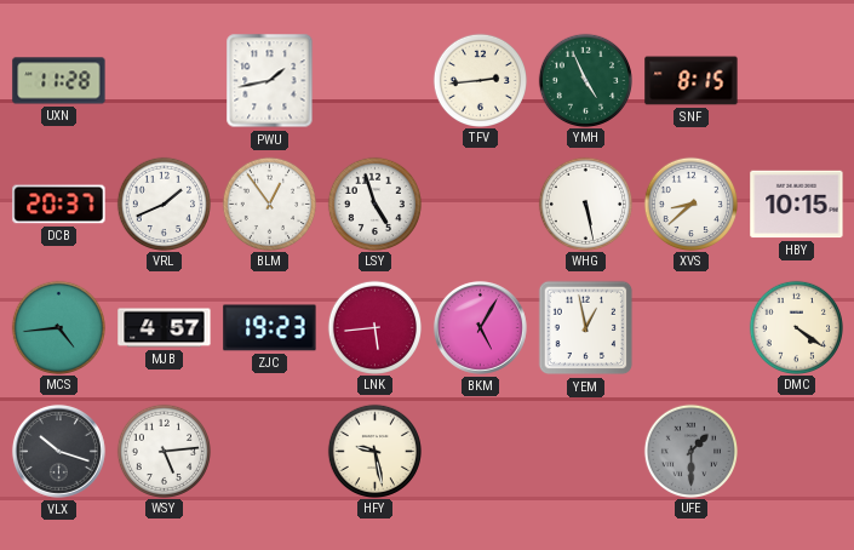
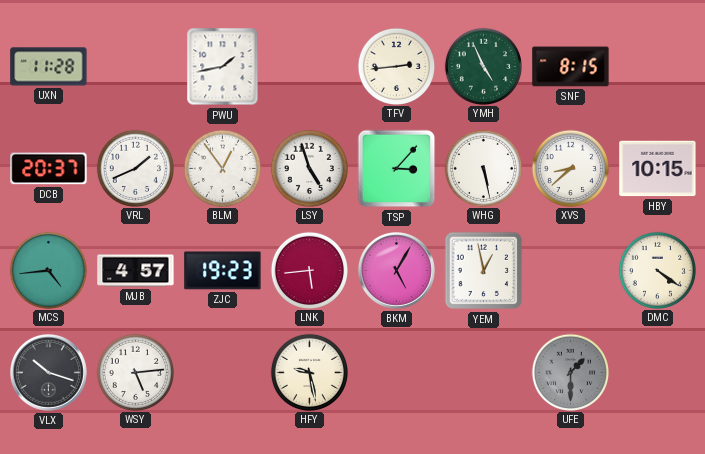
TSP: none -> 3:07 (397, 169)
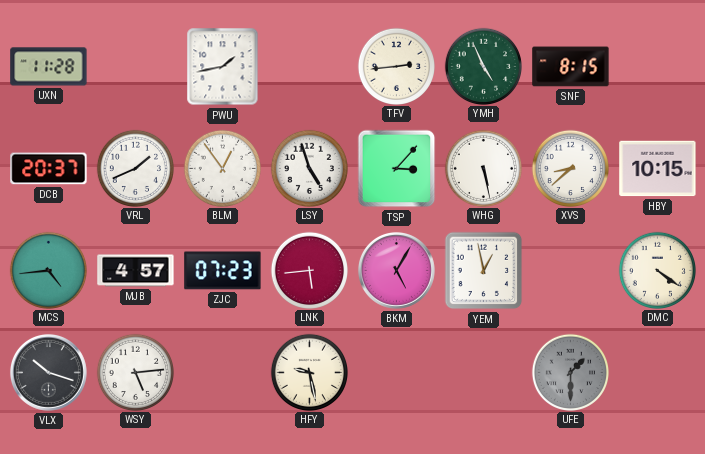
ZJC: 19:23 -> 07:23 (223, 271)
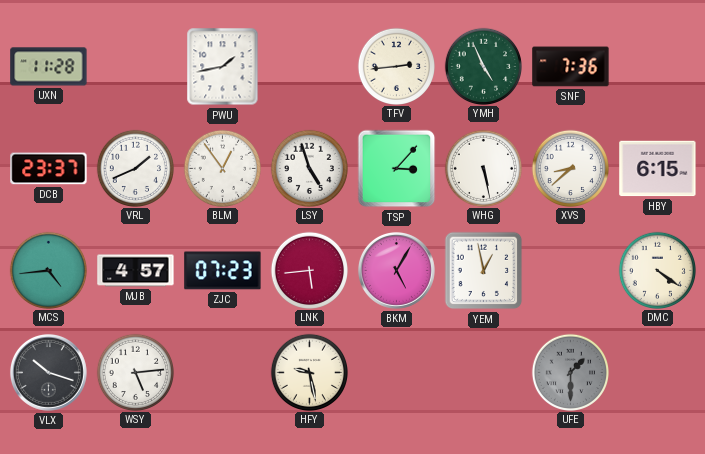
SNF: 8:15 -> 7:36 (571, 67)
DCB: 20:37 -> 23:37 (49, 169)
HBY: 10:15 -> 6:15 (658, 169)
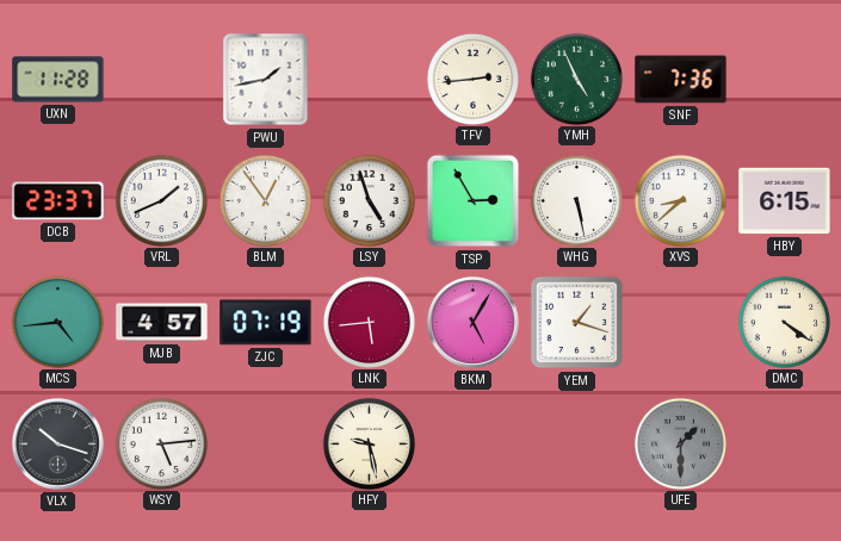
TSP: 3:07 -> 2:55 (474, 201)
ZJC: 07:23 -> 07:19 (266, 323)
YEM: 12:58 -> 1:18 (577, 323)
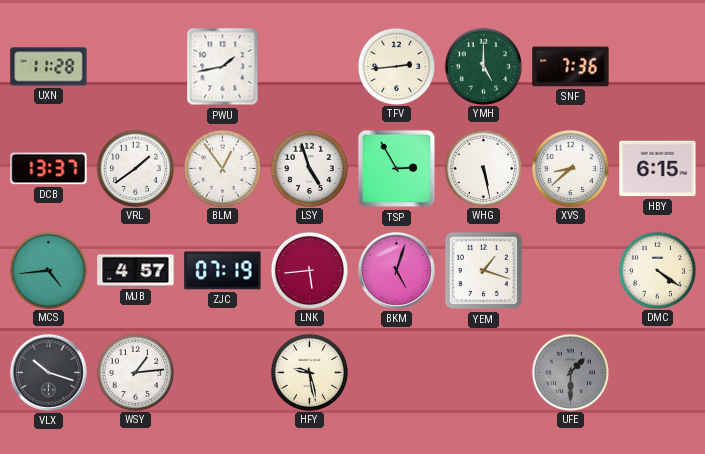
YMH: 4:56 -> 5:00 (483, 66)
DCB: 23:37 -> 13:37 (49, 169)
VRL: 1:41 -> 1:39 (135, 168)
BKM: 5:05 -> 5:03 (396, 270)
WSY: 5:14 -> 1:14 (135, 372)
